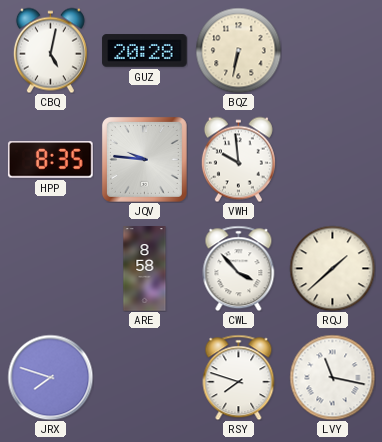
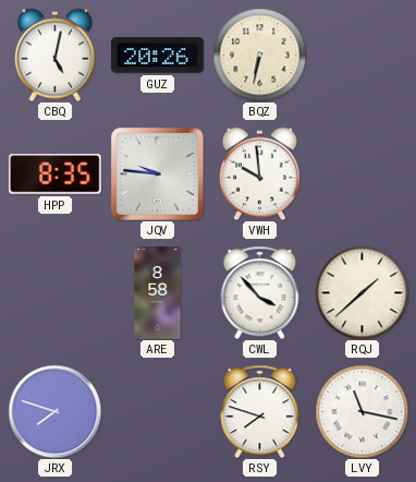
GUZ: 20:28 -> 20:26 (158, 56)
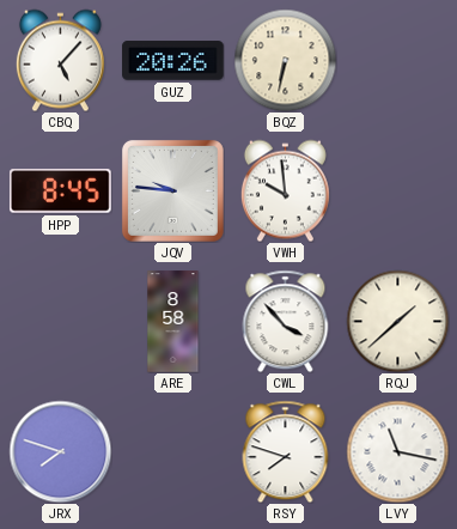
CBQ: 5:02 -> 5:07 (60, 60)
HPP: 8:35 -> 8:45 (61, 191)
